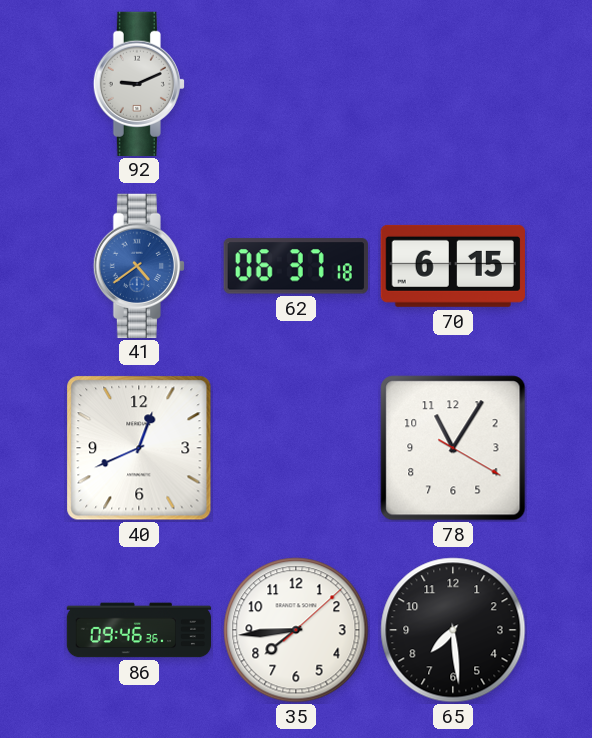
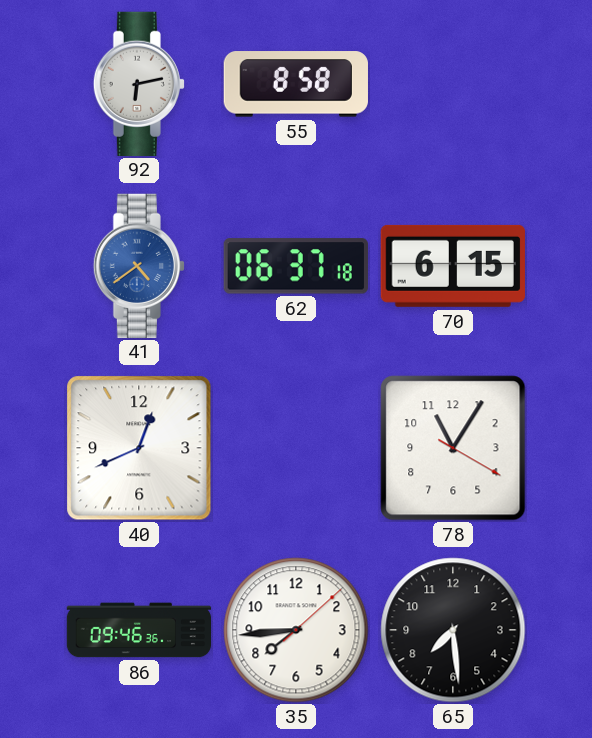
92: 9:11 -> 6:13 (139, 83)
55: none -> 8:58 (296, 84)
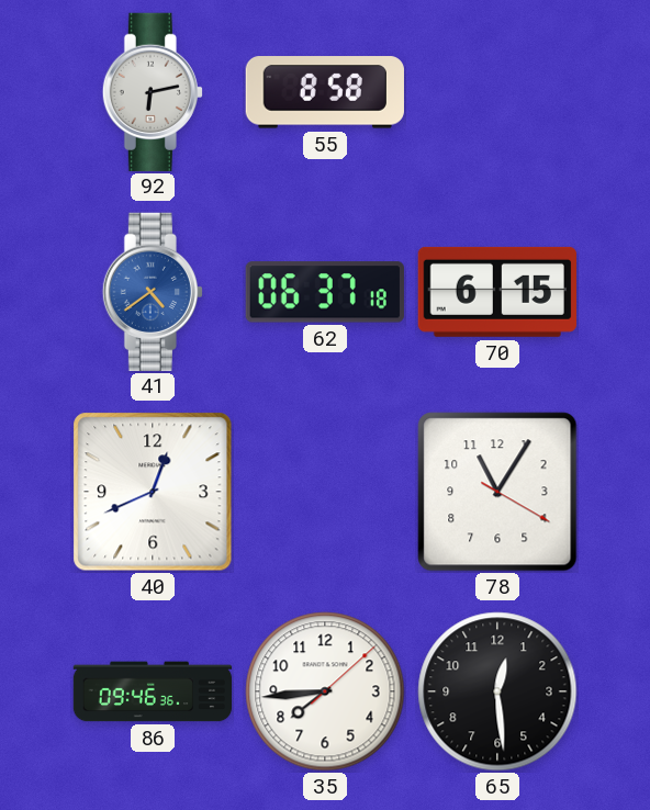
65: 7:29 -> 12:29 (497, 691)
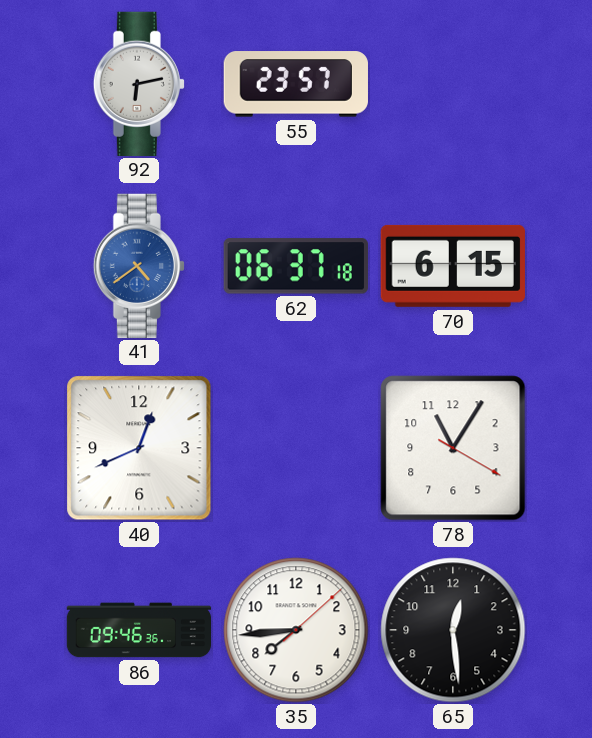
55: 8:58 -> 23:57 (296, 84)
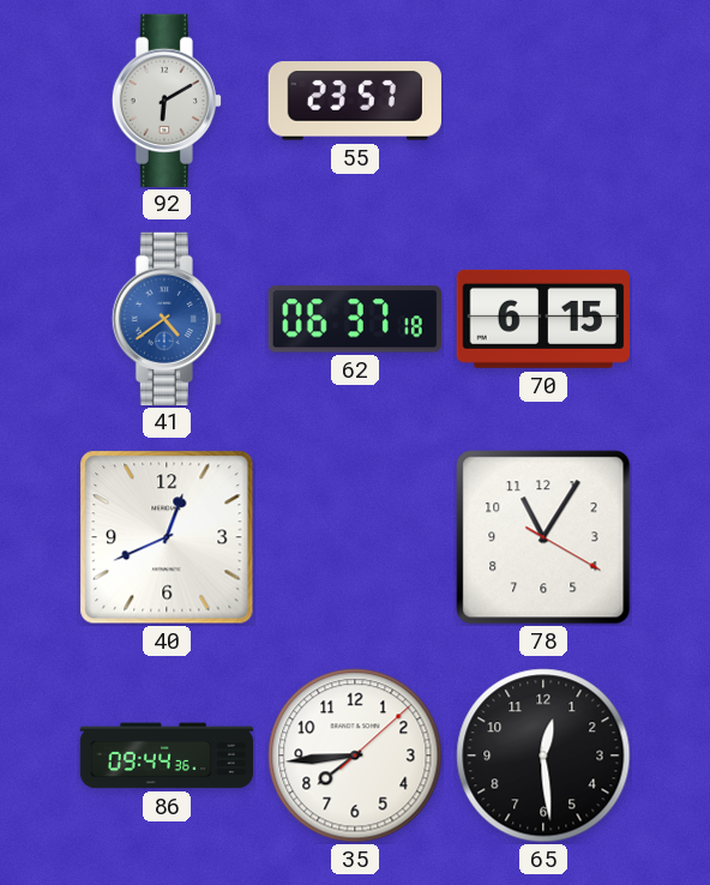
92: 6:13 -> 6:10 (167, 100)
86: 09:46 -> 09:44 (167, 755)
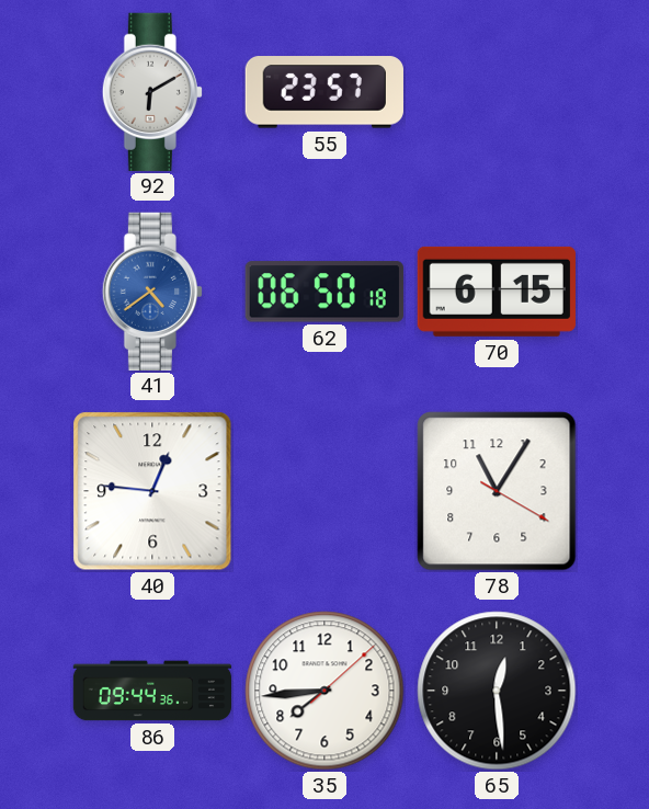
62: 06:37 -> 06:50 (324, 292)
40: 12:41 -> 12:46 (152, 491)
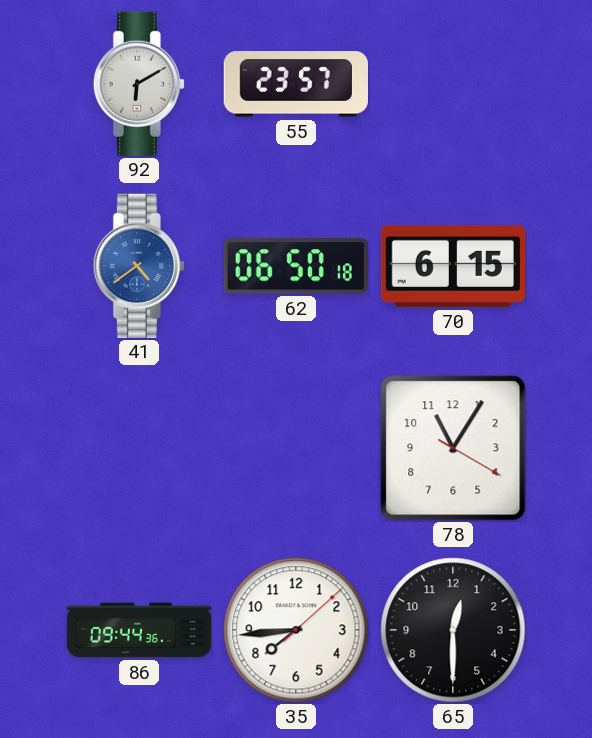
40: 12:46 -> none (152, 491)
65: 12:29 -> 12:30 (453, 630)
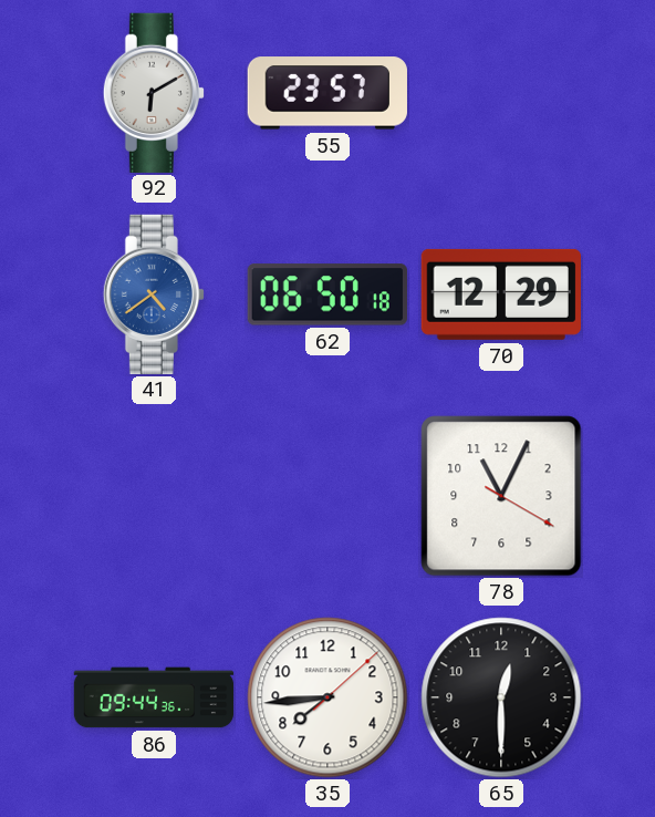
70: 6:15 -> 12:29 (501, 294)
78: 11:05 -> 11:04 (501, 496)
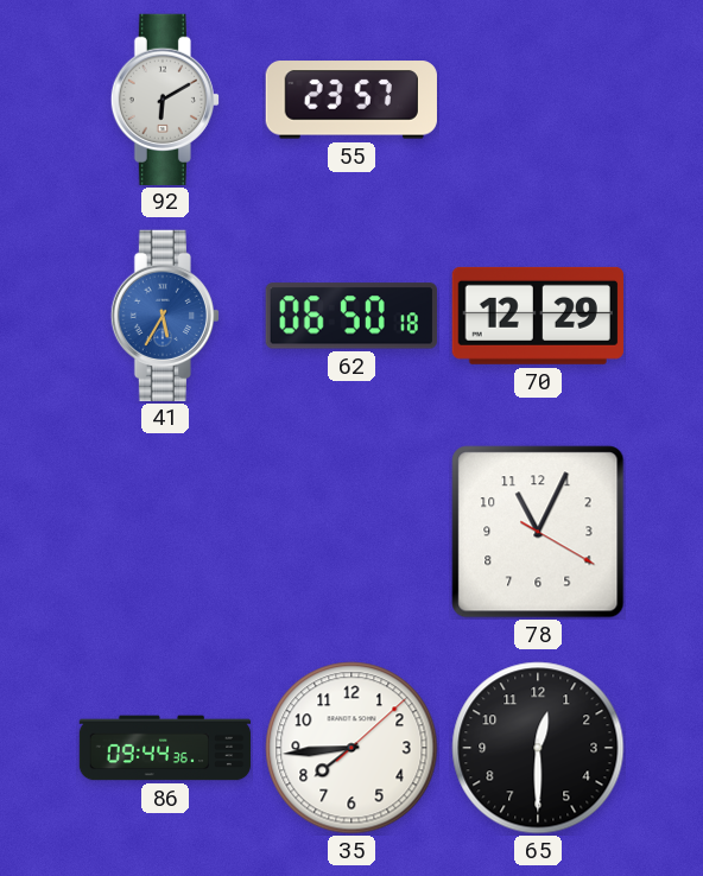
41: 4:39 -> 5:35 (165, 315)
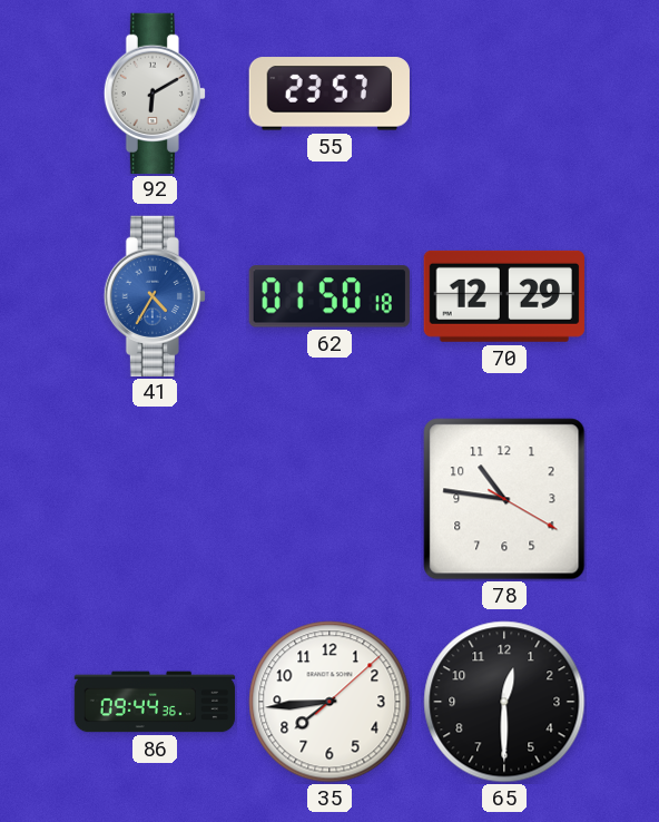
41: 5:35 -> 4:35 (155, 295)
62: 06:50 -> 01:50 (329, 296)
78: 11:04 -> 10:46 (504, 499)
